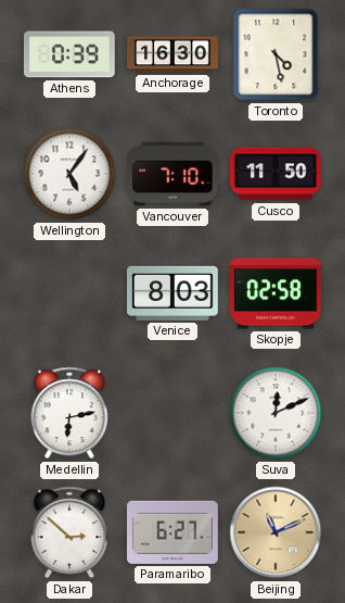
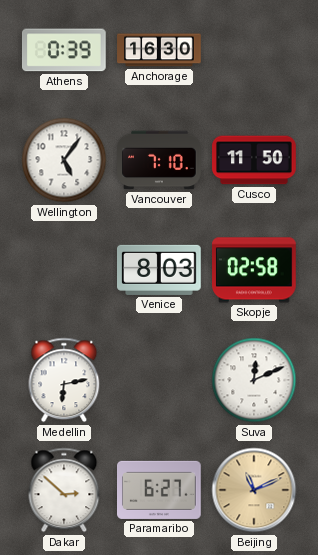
Toronto: 4:28 -> none (276, 54)
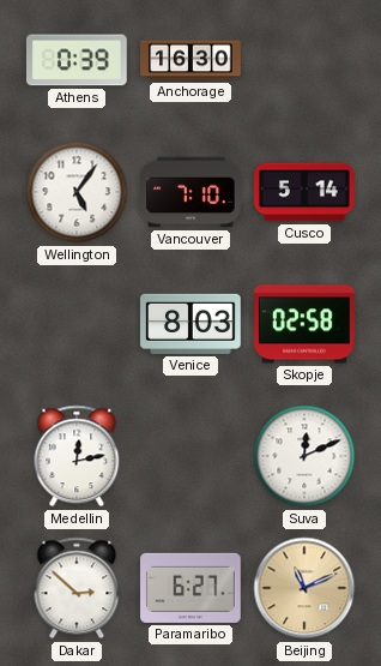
Cusco: 11:50 -> 5:14 (304, 192)
Medellin: 6:13 -> 12:13 (77, 456)
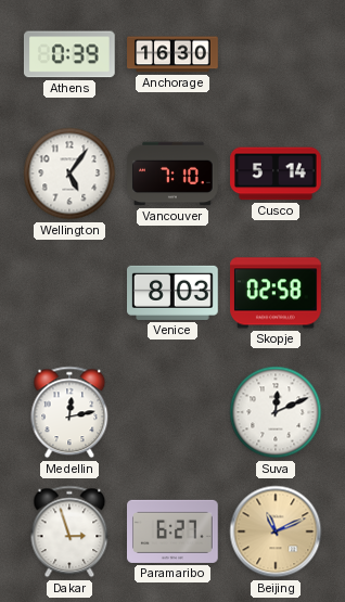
Dakar: 2:52 -> 2:57 (69, 531)
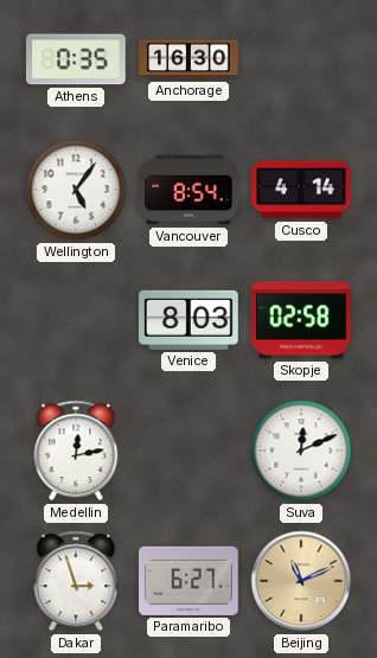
Athens: 0:39 -> 0:35 (76, 59)
Vancouver: 7:10 -> 8:54 (188, 190)
Cusco: 5:14 -> 4:14 (301, 190)
